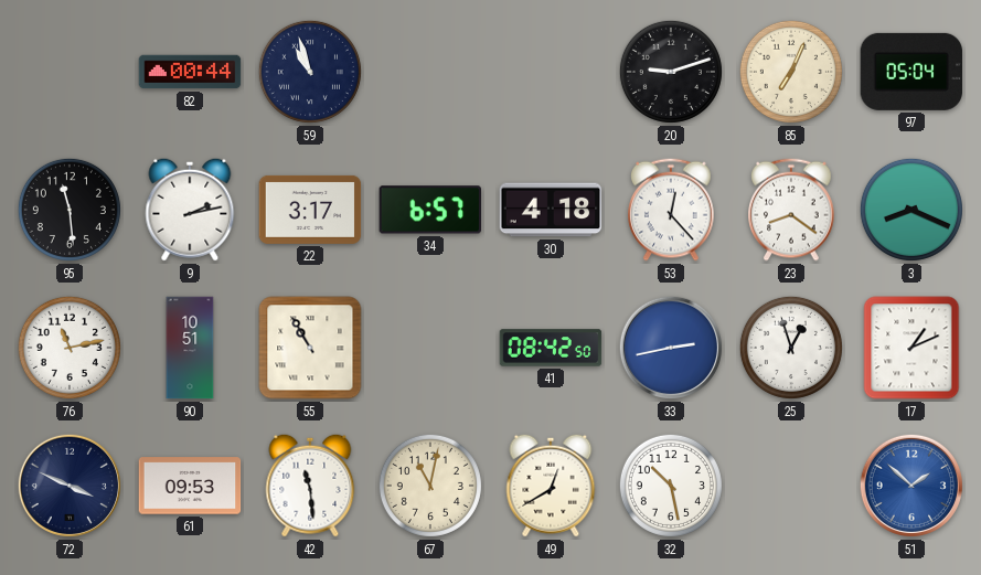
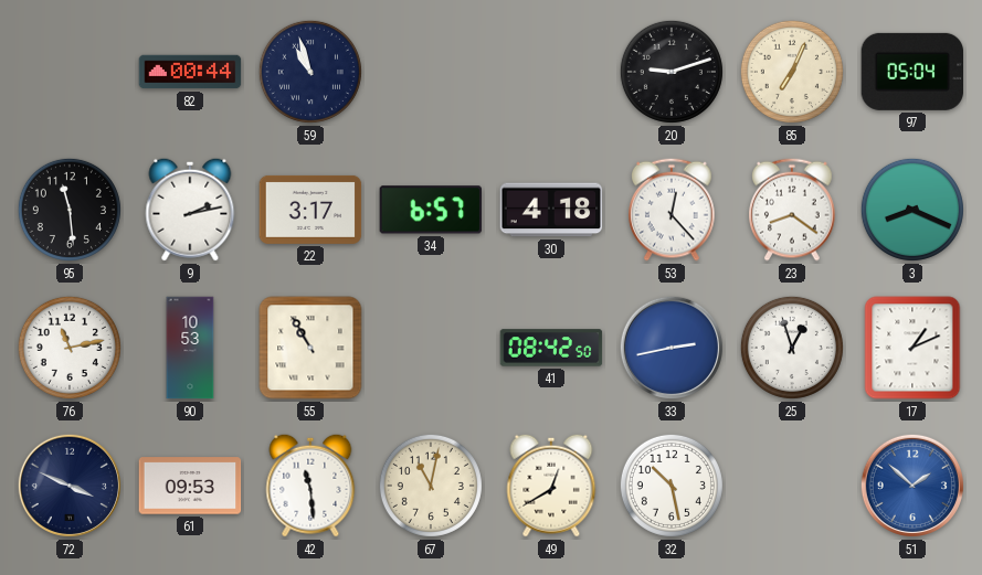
90: 10:51 -> 10:53 (190, 348)
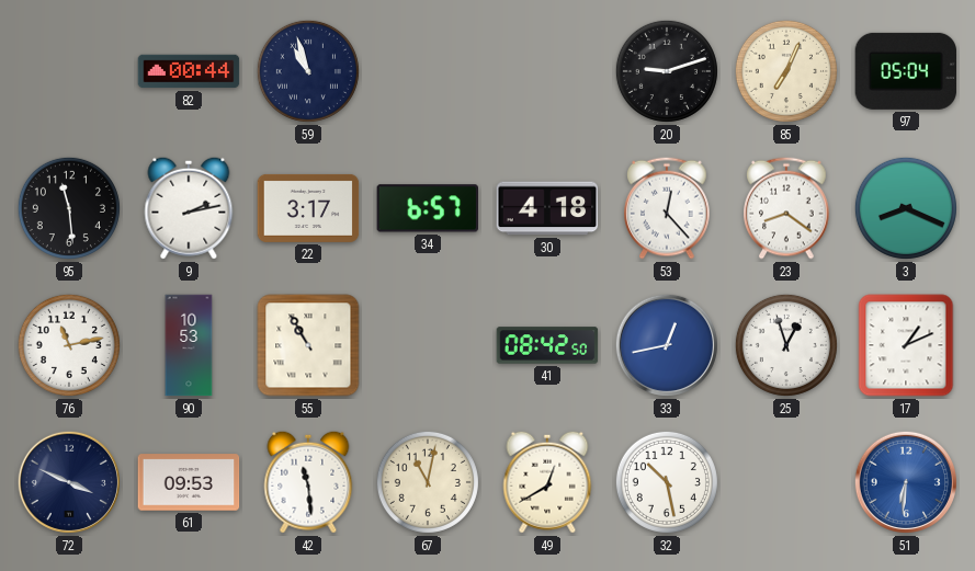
33: 2:43 -> 12:43 (667, 345)
51: 1:52 -> 6:31 (906, 482)
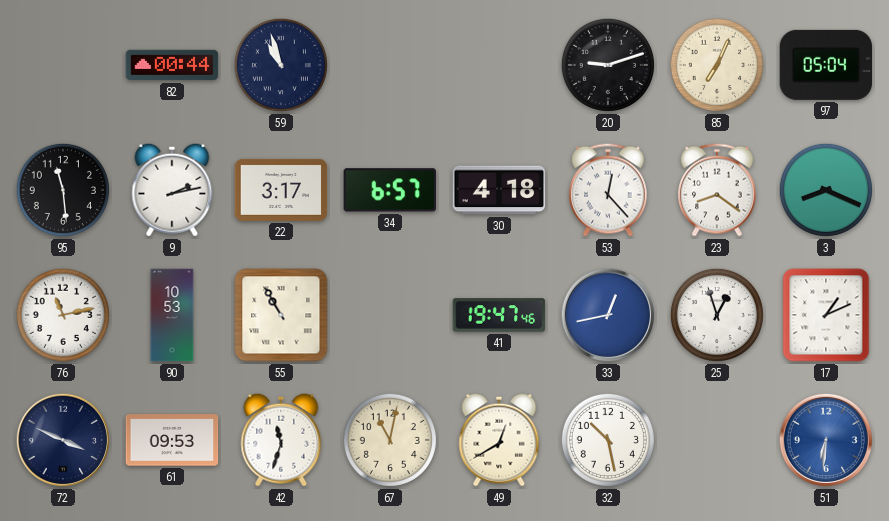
41: 08:42 -> 19:47 (499, 315)
42: 11:29 -> 11:33 (281, 440)
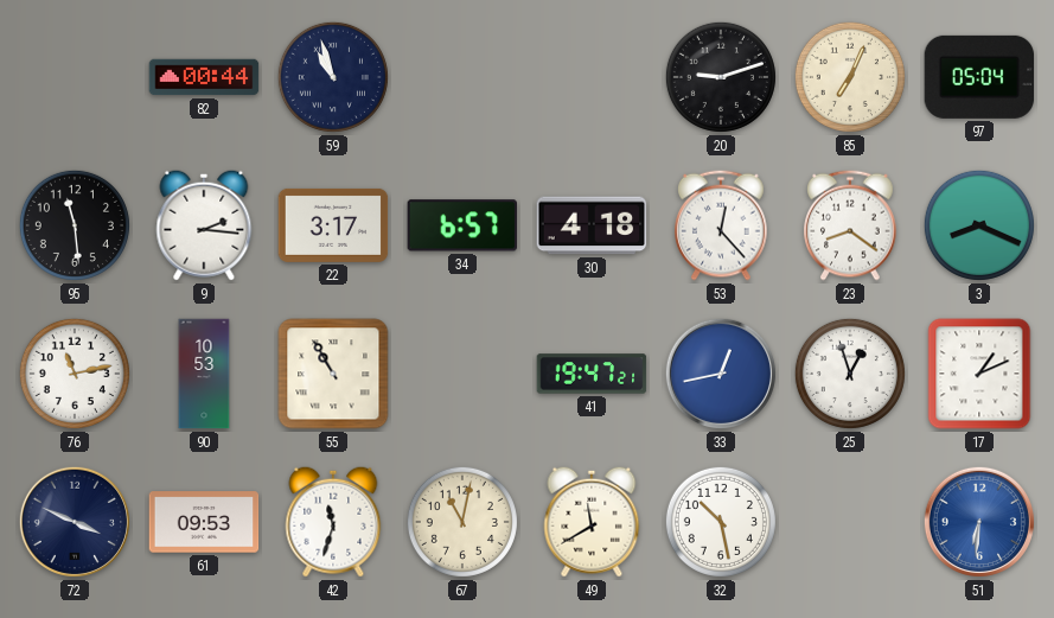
9: 2:13 -> 2:16 (204, 225)
41: 19:47:46 -> 19:47:21 (592, 374)
49: 12:40 -> 11:40 (592, 522)
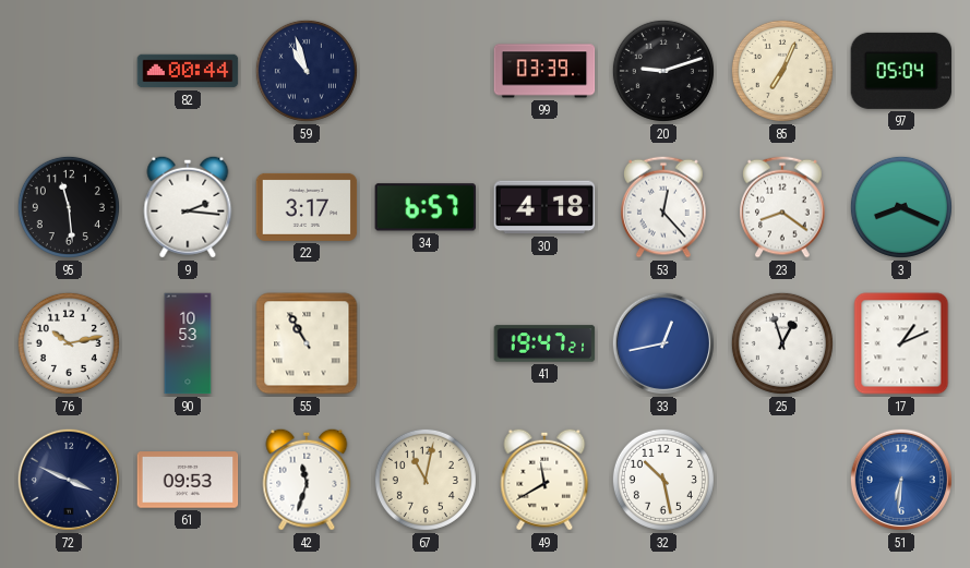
99: none -> 03:39 (544, 71)
76: 11:13 -> 10:13 (69, 343)
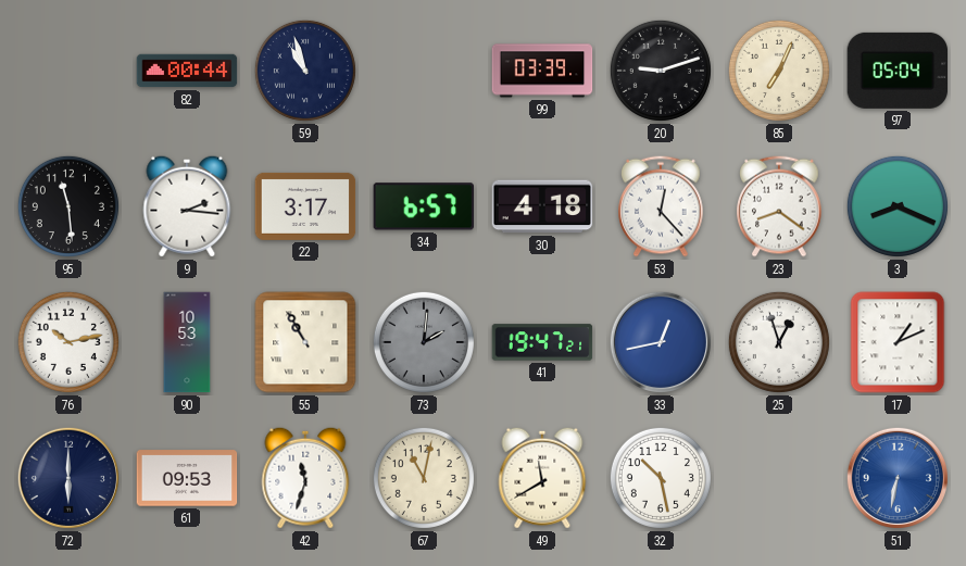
73: none -> 2:01 (424, 342)
72: 3:49 -> 6:00 (68, 478)
51: 6:31 -> 6:32 (898, 478)
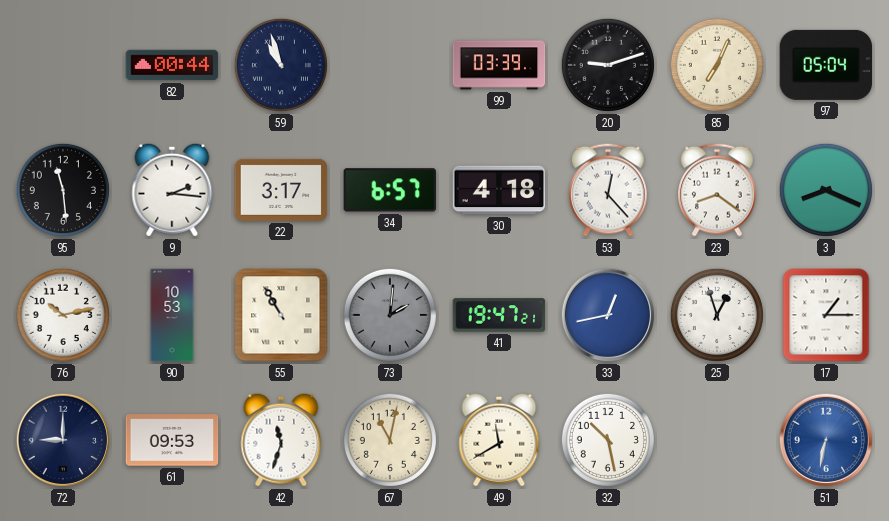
17: 1:11 -> 1:15 (826, 315)
72: 6:00 -> 9:00 (63, 440)
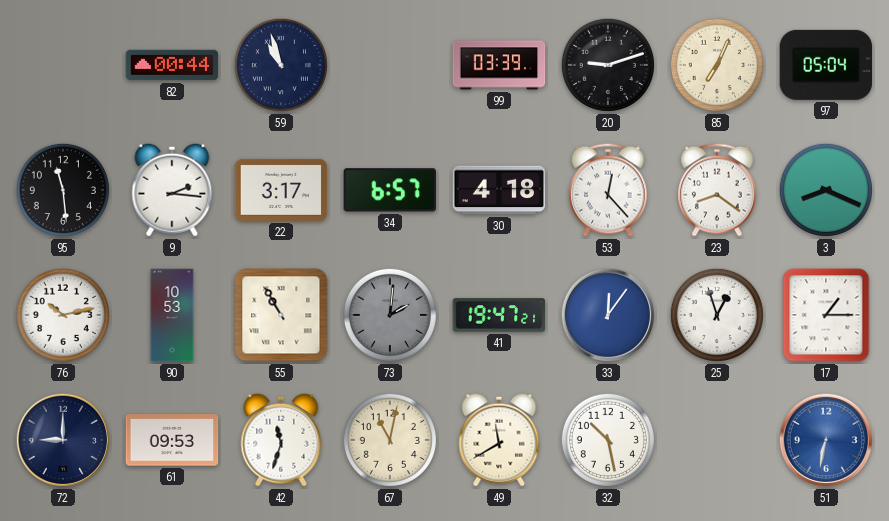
33: 12:43 -> 12:06 (608, 315)
